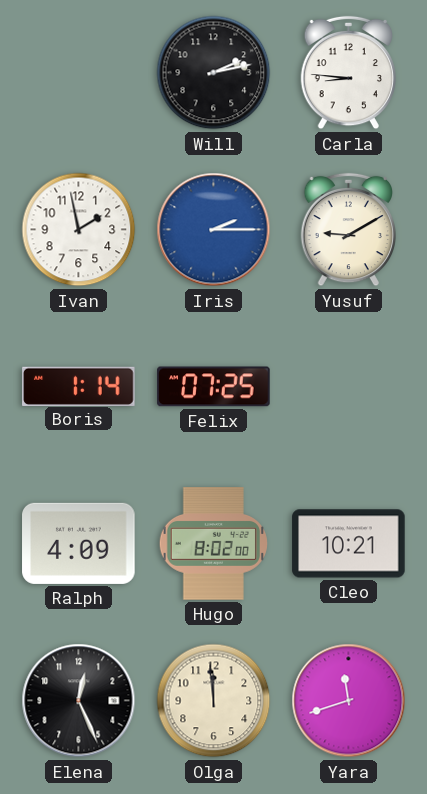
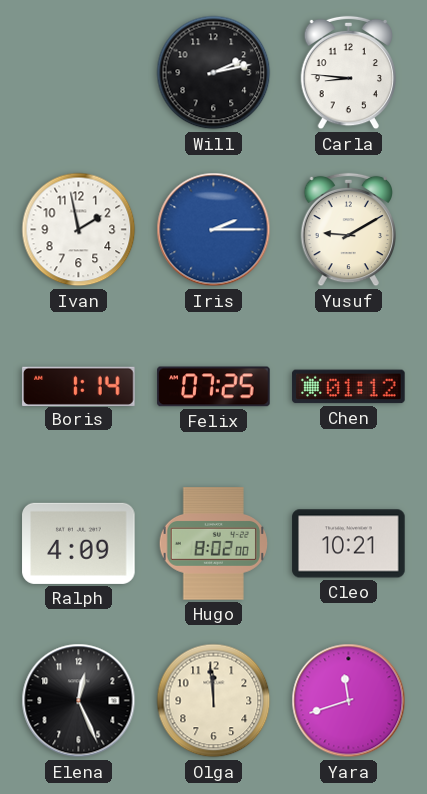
Chen: none -> 01:12 (349, 387)
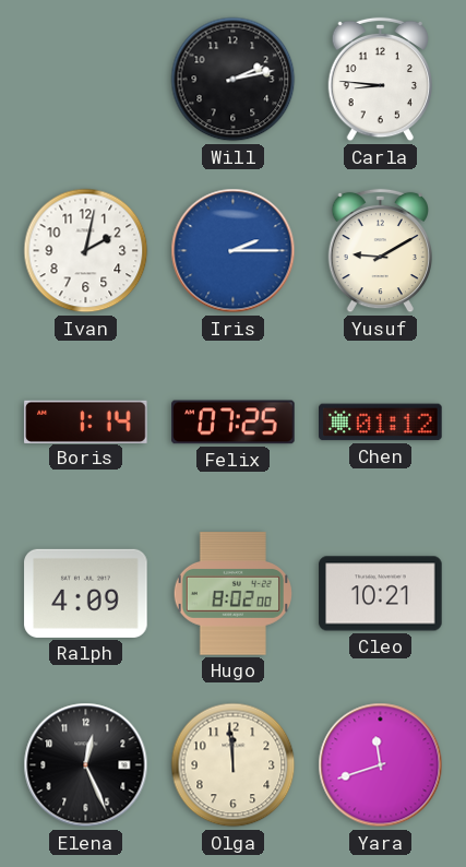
Ivan: 1:58 -> 2:02 (86, 251)
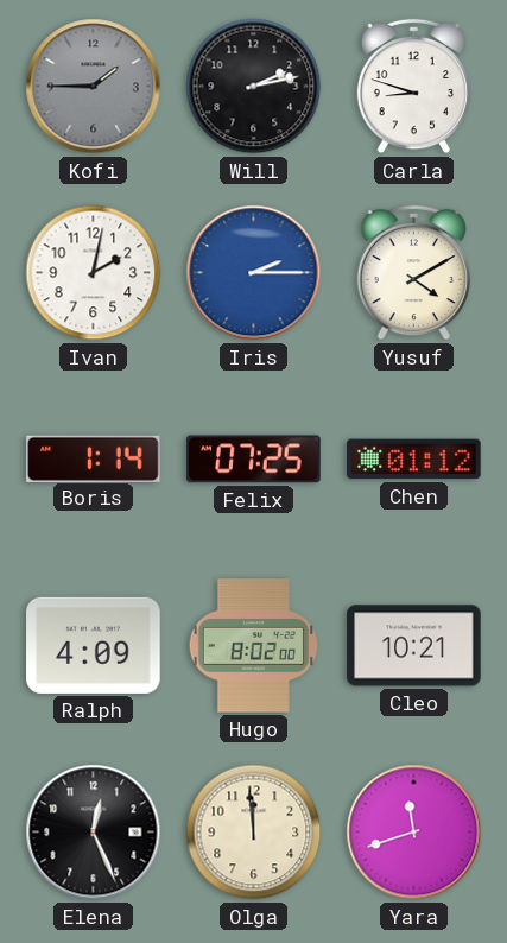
Kofi: none -> 1:45 (94, 87)
Carla: 8:46 -> 8:48 (413, 87)
Yusuf: 9:10 -> 4:10 (413, 273)
